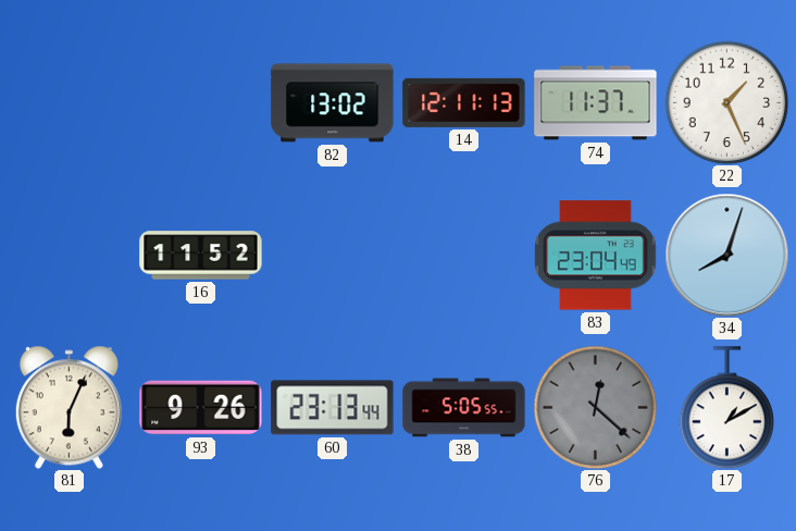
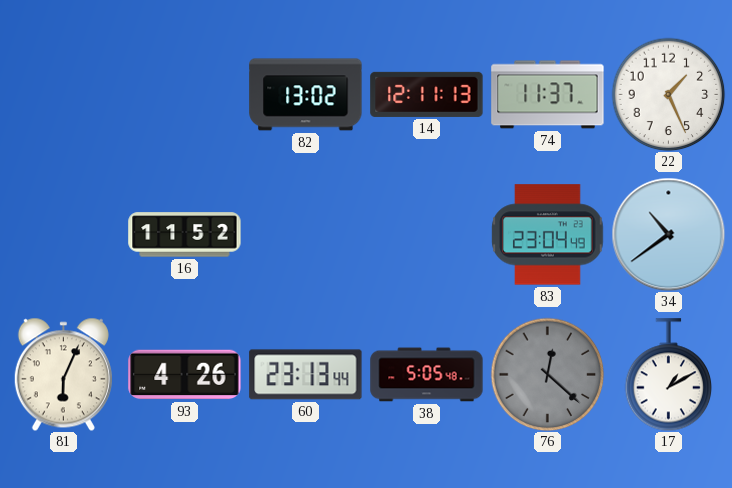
34: 8:03 -> 10:39 (668, 234)
93: 9:26 -> 4:26 (185, 375)
38: 5:05:55 -> 5:05:48 (427, 375)
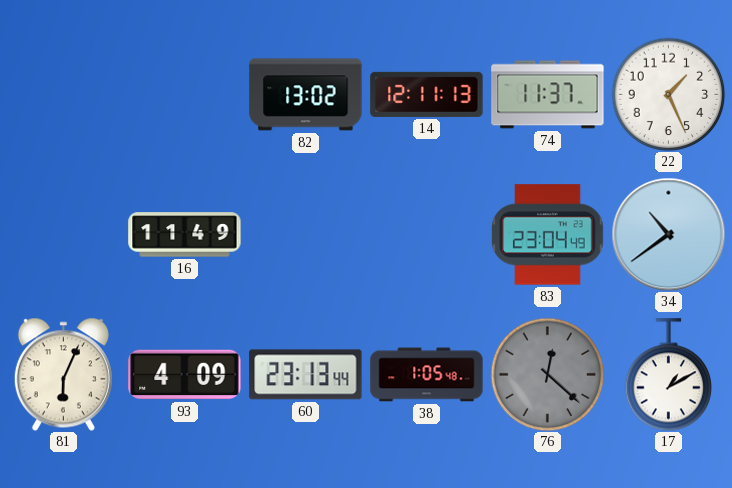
16: 11:52 -> 11:49 (185, 235)
93: 4:26 -> 4:09 (185, 375)
38: 5:05 -> 1:05 (427, 375)
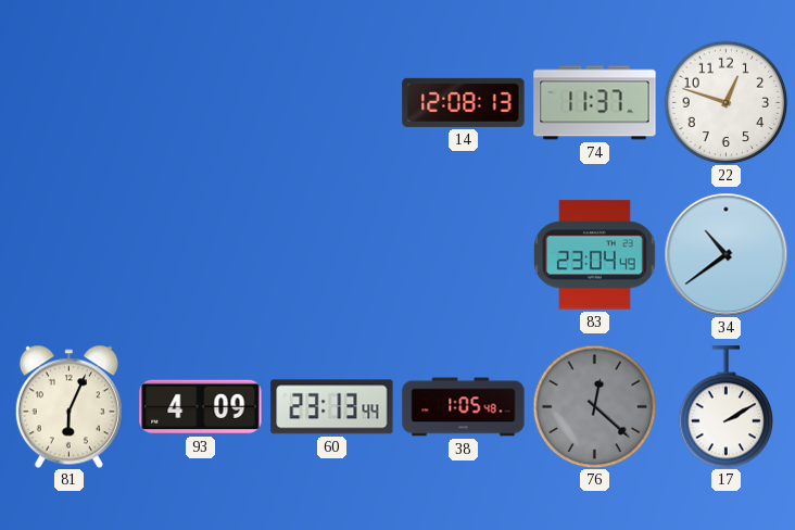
82: 13:02 -> none (306, 95)
14: 12:11 -> 12:08 (464, 102)
22: 1:26 -> 12:48 (725, 102)
16: 11:49 -> none (185, 235)
17: 1:10 -> 2:10 (727, 407)
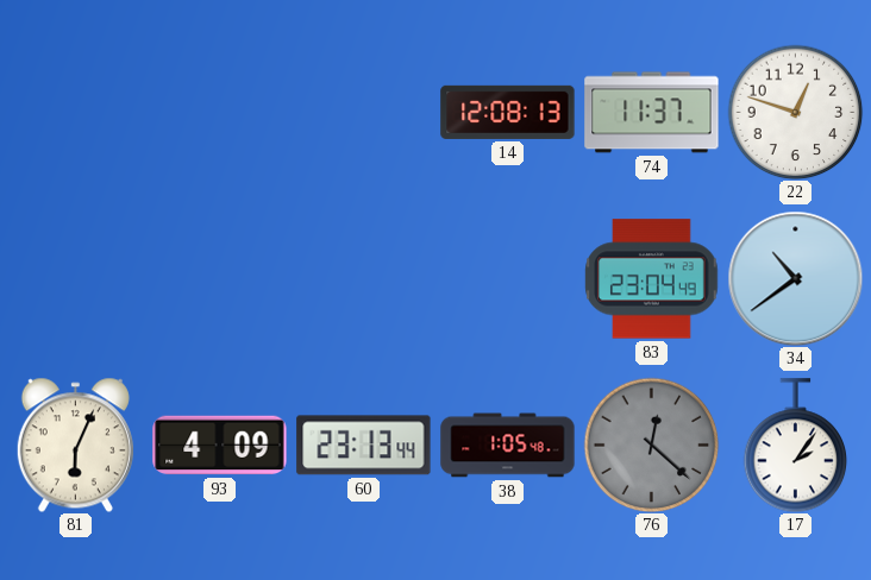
17: 2:10 -> 2:06 (796, 446)
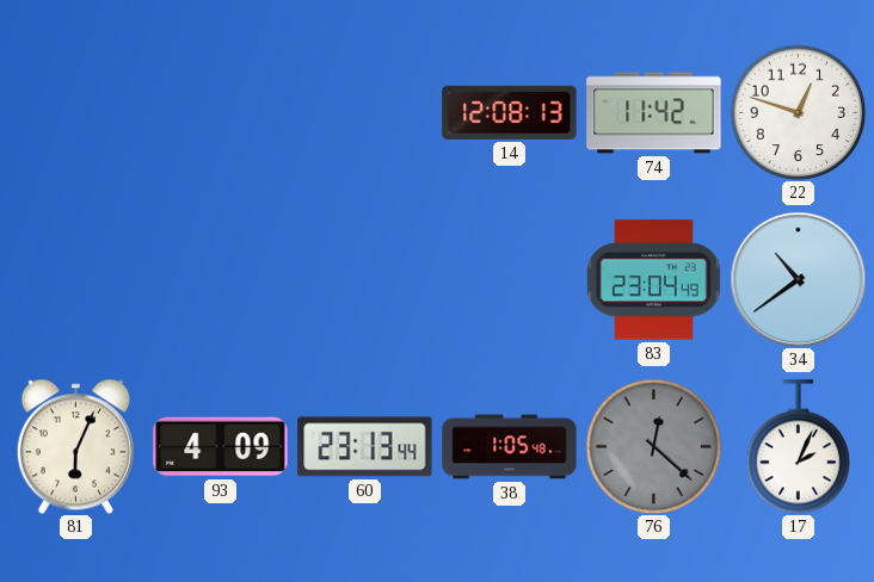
74: 11:37 -> 11:42 (654, 113)
17: 2:06 -> 2:04 (799, 447)
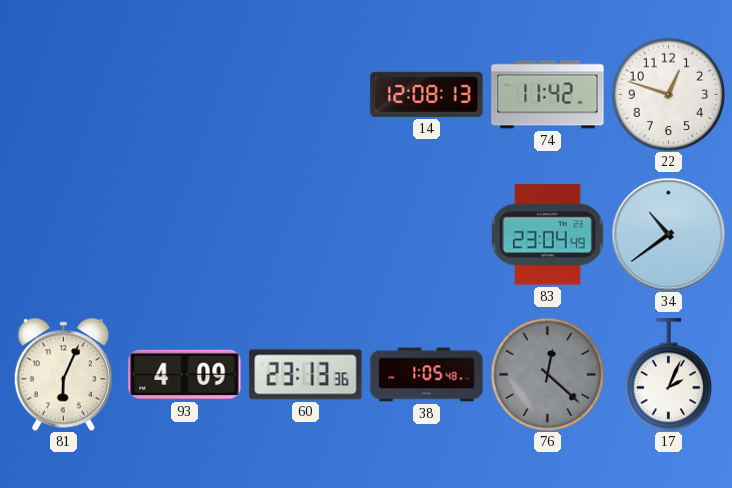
60: 23:13:44 -> 23:13:36 (306, 375)
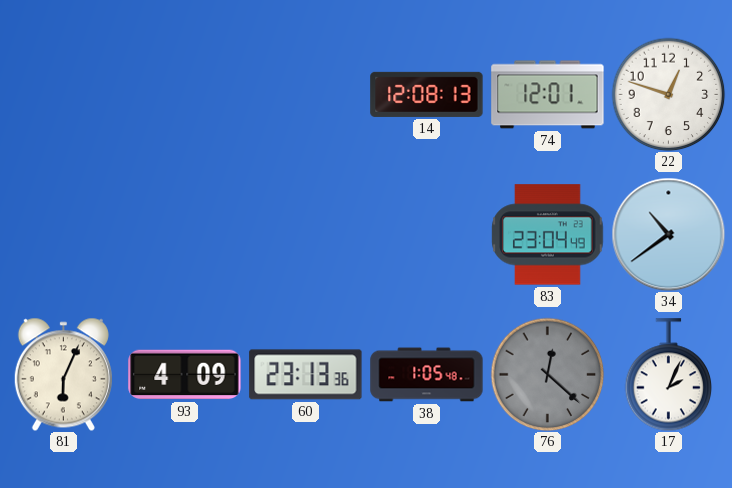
74: 11:42 -> 12:01 (548, 95)
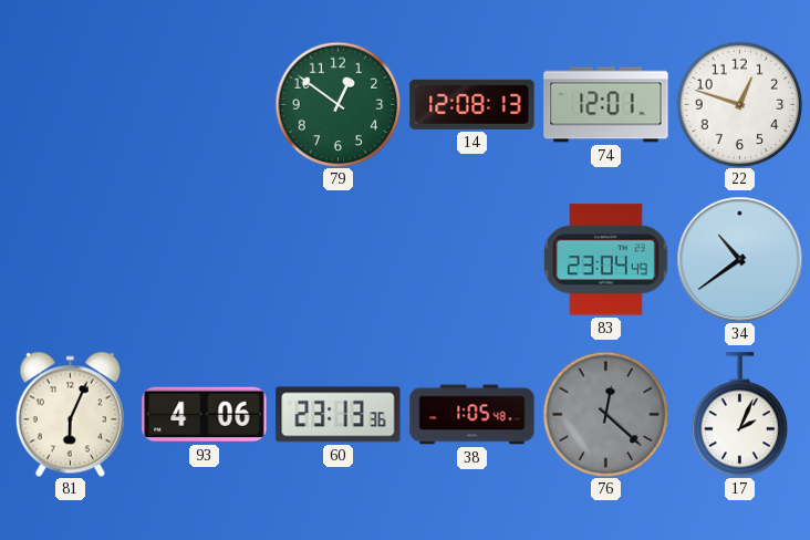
79: none -> 12:51 (337, 104)
93: 4:09 -> 4:06 (205, 415)
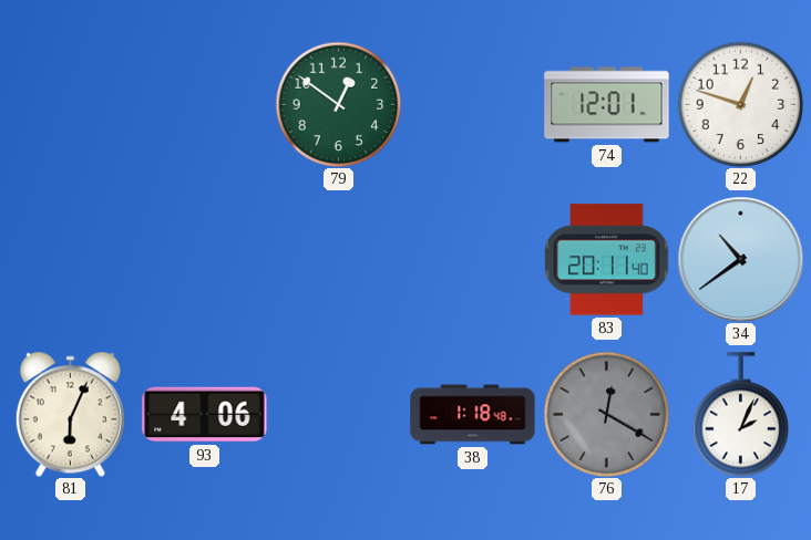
14: 12:08 -> none (472, 104)
83: 23:04 -> 20:11 (607, 260)
60: 23:13 -> none (339, 415)
38: 1:05 -> 1:18 (473, 415)
76: 12:22 -> 12:20 (606, 414)
